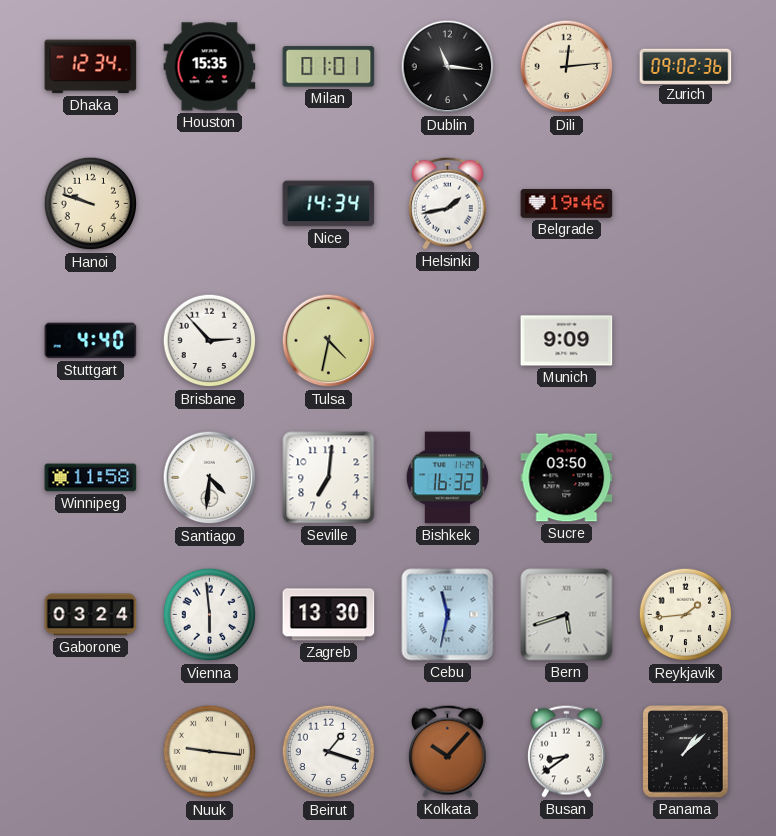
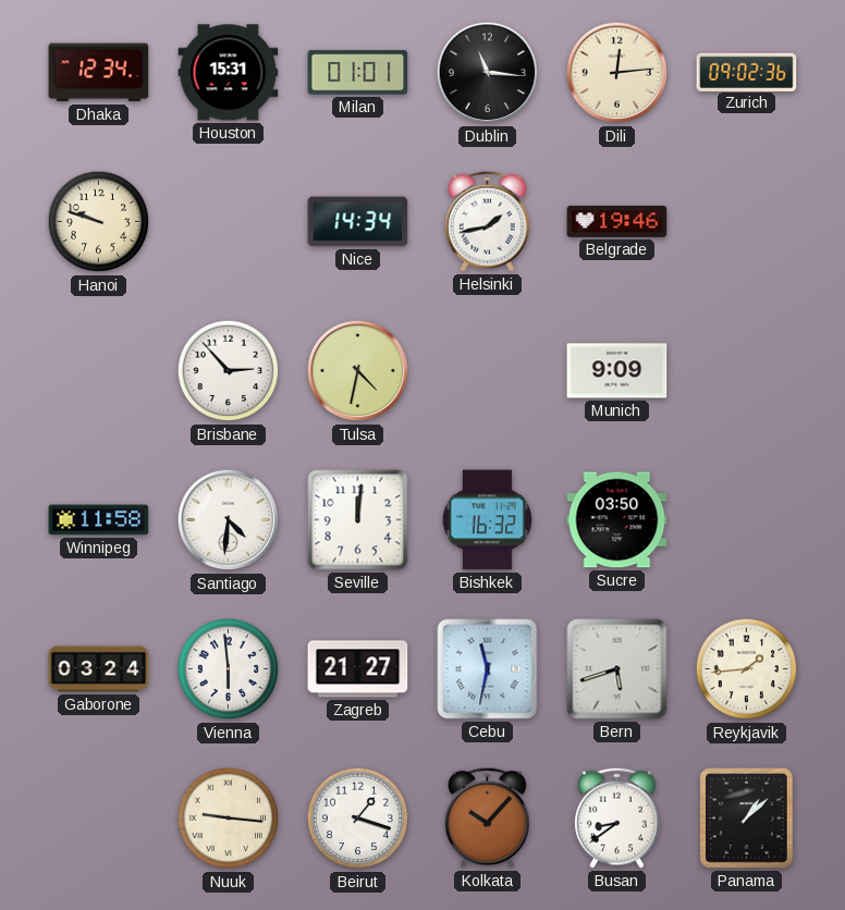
Houston: 15:35 -> 15:31 (229, 73)
Stuttgart: 4:40 -> none (91, 341)
Seville: 7:01 -> 12:01 (358, 520)
Zagreb: 13:30 -> 21:27 (358, 669)
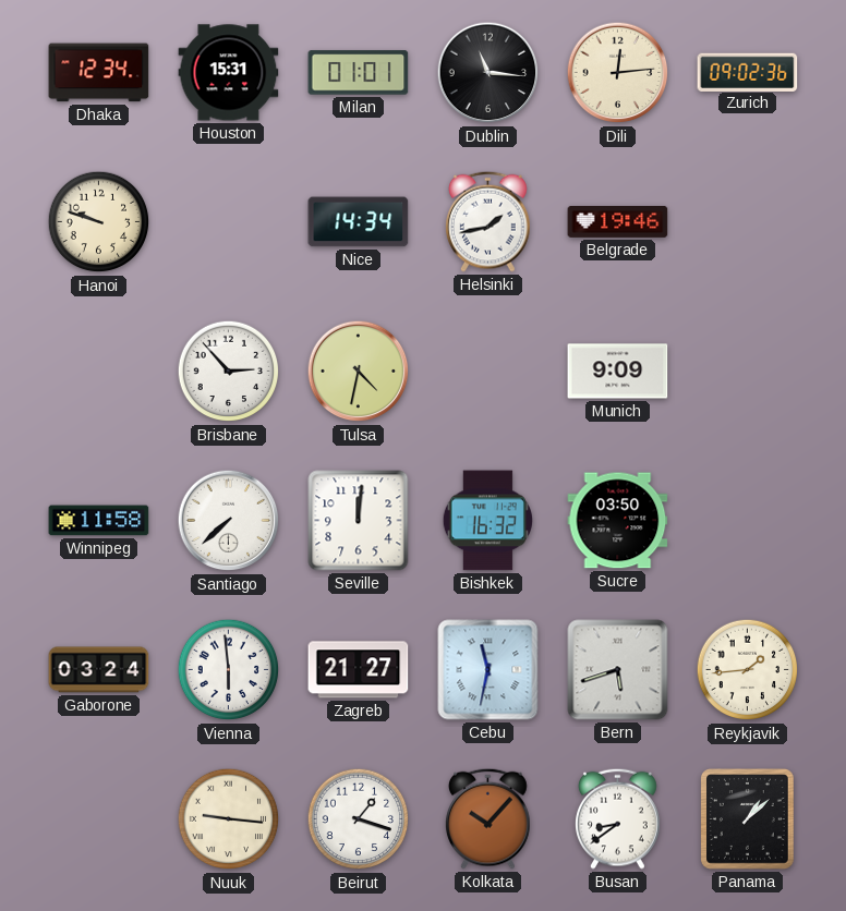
Santiago: 4:31 -> 7:38 (229, 521)
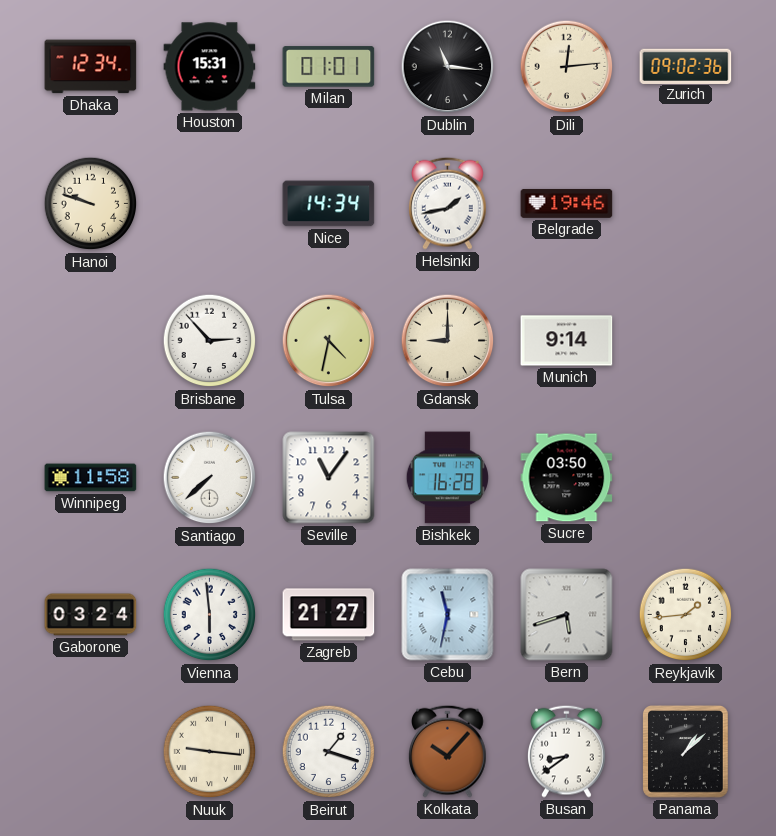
Gdansk: none -> 9:00 (448, 341)
Munich: 9:09 -> 9:14 (567, 341)
Seville: 12:01 -> 11:06 (329, 478)
Bishkek: 16:32 -> 16:28 (447, 478)
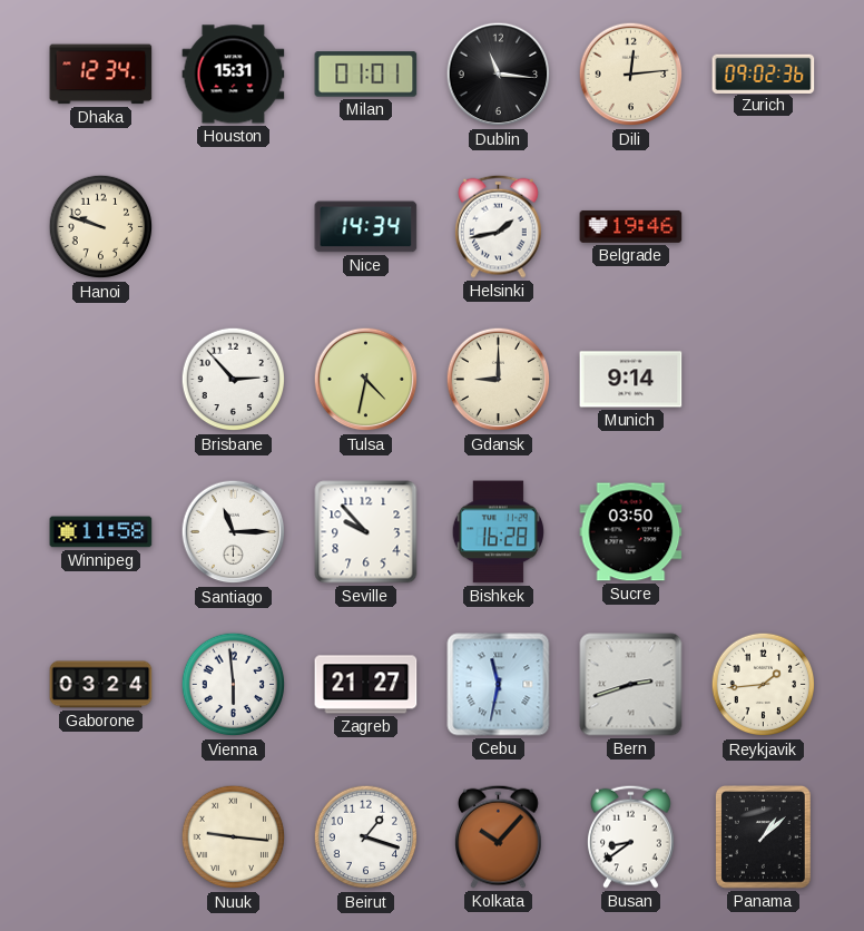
Santiago: 7:38 -> 11:15 (234, 532)
Seville: 11:06 -> 9:53 (366, 532)
Bern: 5:42 -> 2:42 (631, 685)
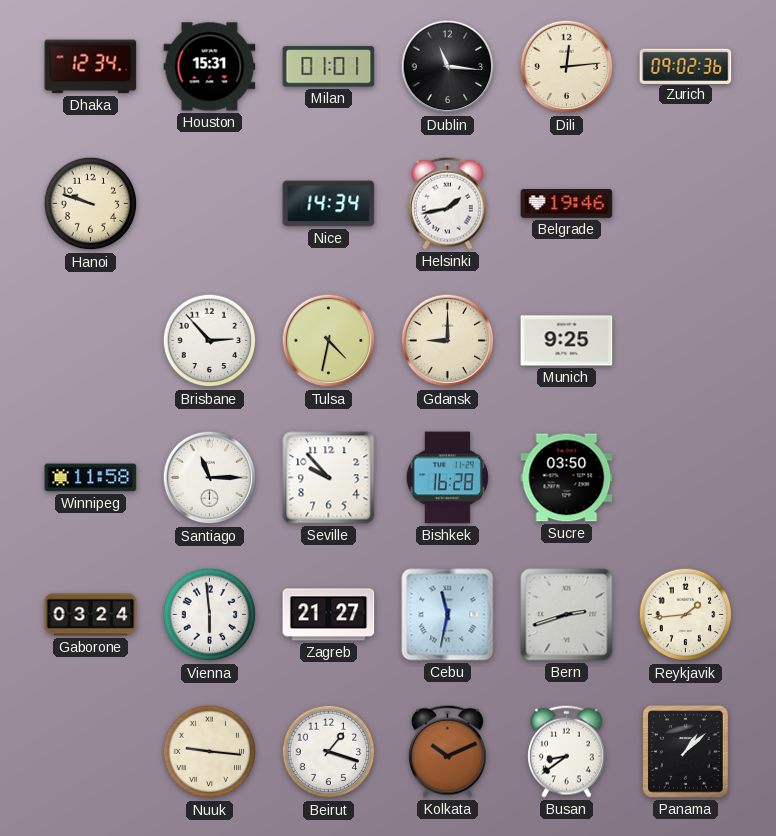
Munich: 9:14 -> 9:25 (567, 341)
Kolkata: 10:07 -> 10:11 (448, 751)
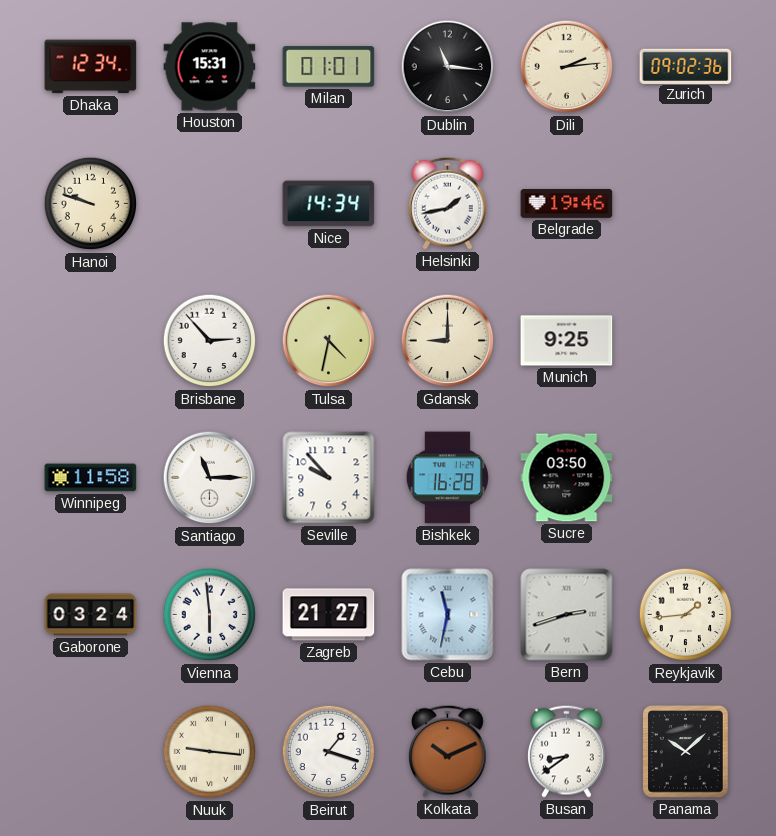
Dili: 12:14 -> 2:14 (567, 67)
Panama: 1:08 -> 10:08 (686, 752)
